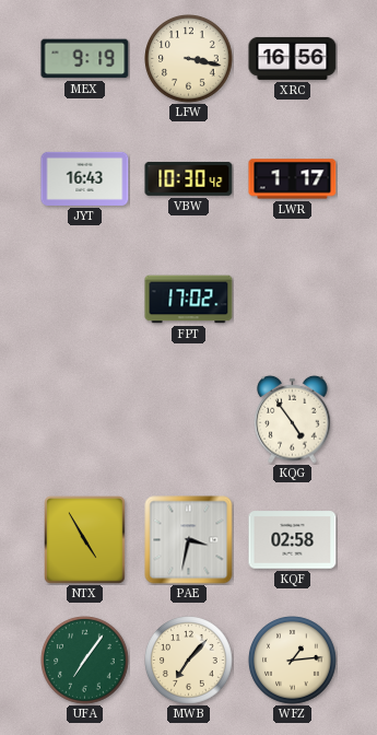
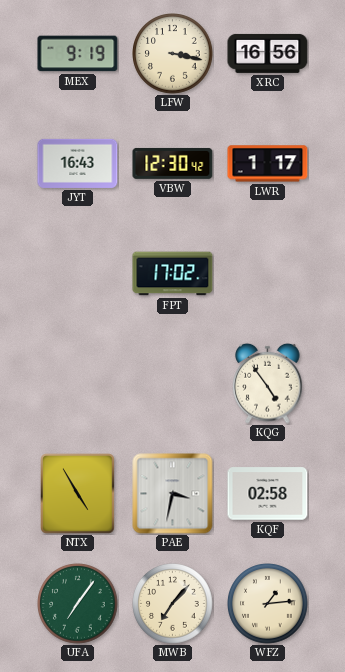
VBW: 10:30 -> 12:30 (173, 163)
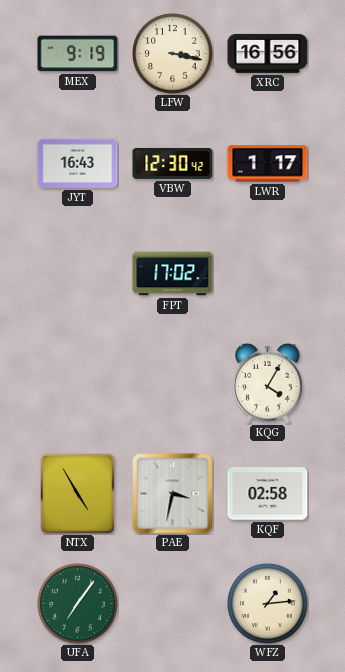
KQG: 4:54 -> 4:05 (268, 383)
MWB: 7:07 -> none (173, 604)
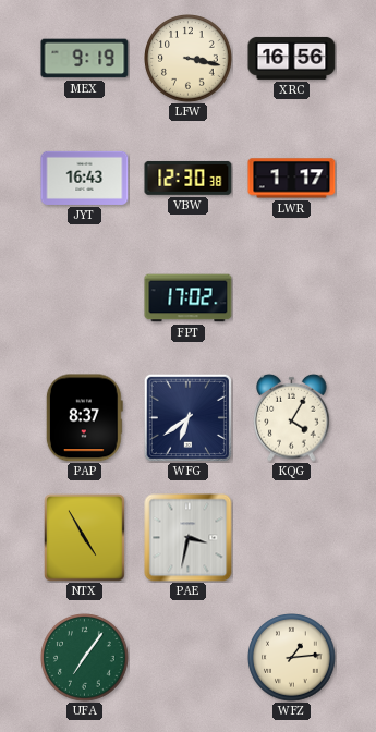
VBW: 12:30:42 -> 12:30:38 (189, 178)
PAP: none -> 8:37 (84, 418)
WFG: none -> 6:39 (187, 417)
KQF: 02:58 -> none (268, 494)
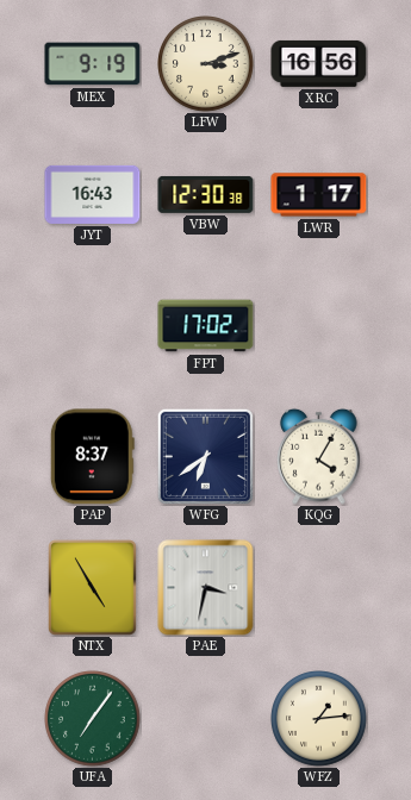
LFW: 3:17 -> 3:12 (206, 64)
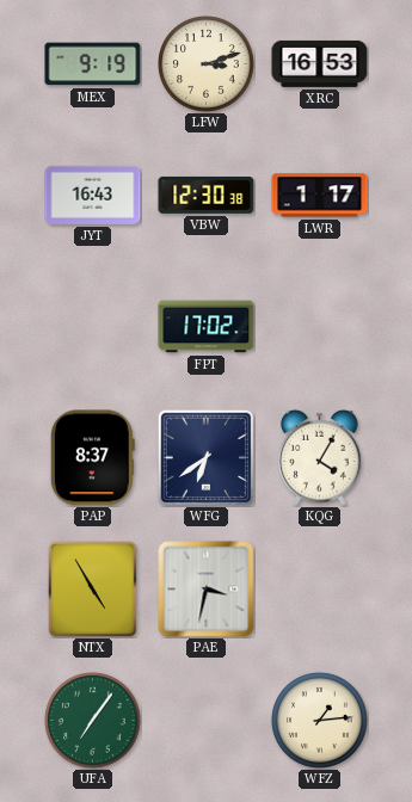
XRC: 16:56 -> 16:53 (320, 63)
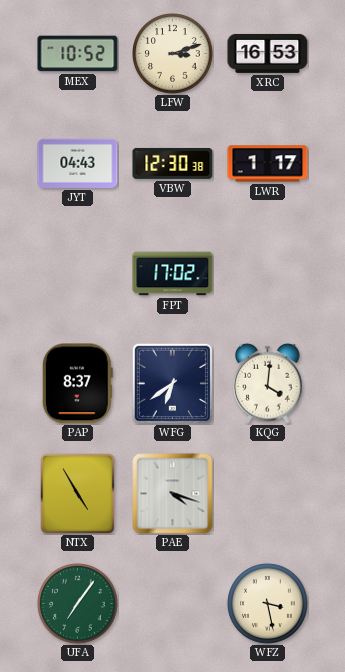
MEX: 9:19 -> 10:52 (78, 54)
JYT: 16:43 -> 04:43 (78, 163)
KQG: 4:05 -> 4:01 (268, 383)
PAE: 3:32 -> 4:18 (173, 494)
WFZ: 1:14 -> 3:28 (268, 604)
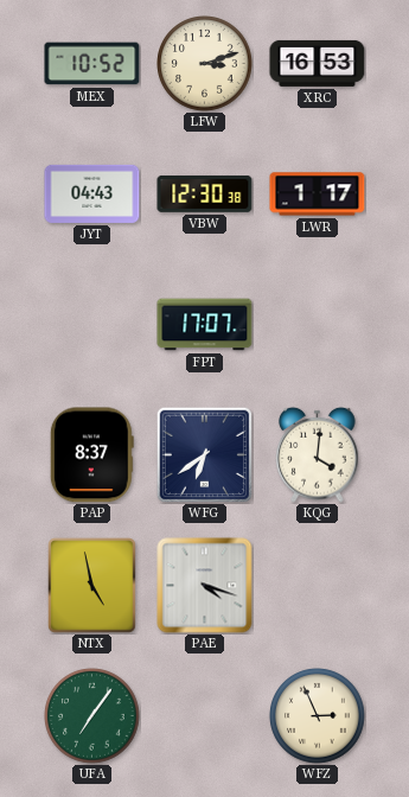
FPT: 17:02 -> 17:07 (205, 325)
NTX: 4:55 -> 4:58 (92, 586)
WFZ: 3:28 -> 2:56 (318, 716)
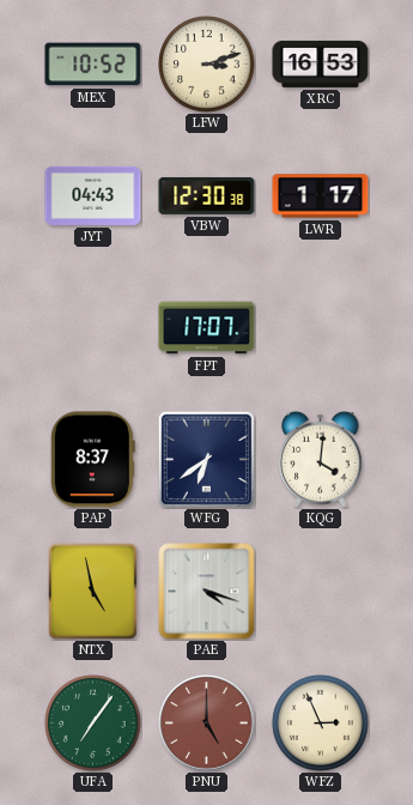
PNU: none -> 5:00 (207, 724)
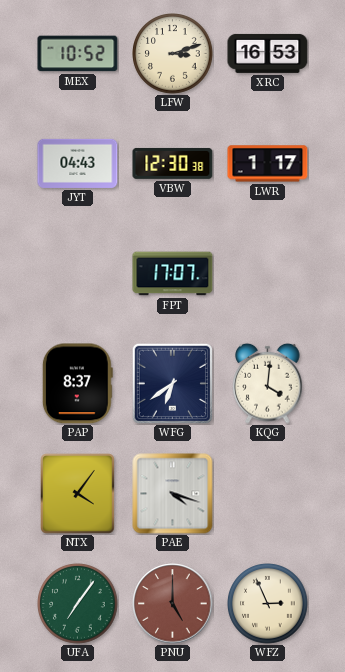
NTX: 4:58 -> 4:06 (78, 494)
